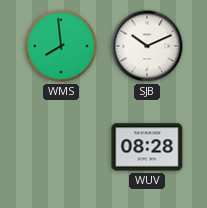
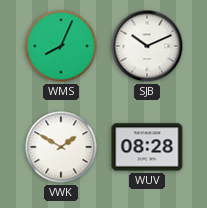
WMS: 7:59 -> 8:04 (61, 46)
VWK: none -> 1:50 (61, 147)
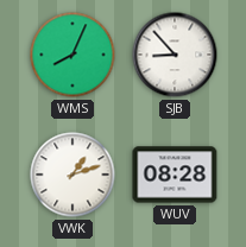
SJB: 10:11 -> 8:53 (175, 55)
VWK: 1:50 -> 1:12 (72, 175)
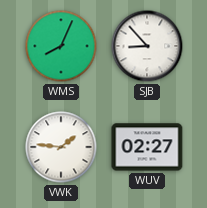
VWK: 1:12 -> 1:46 (61, 147)
WUV: 08:28 -> 02:27 (147, 147)
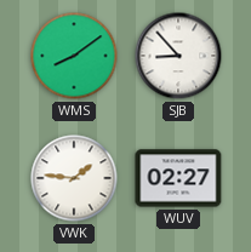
WMS: 8:04 -> 8:09 (74, 56)
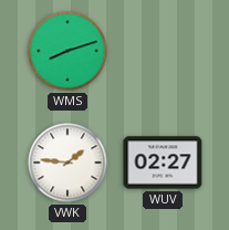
WMS: 8:09 -> 8:12 (67, 51)
SJB: 8:53 -> none (178, 56)
